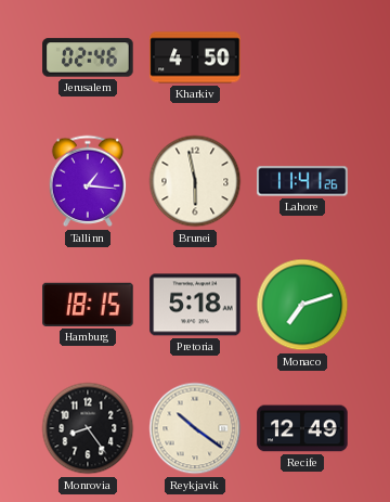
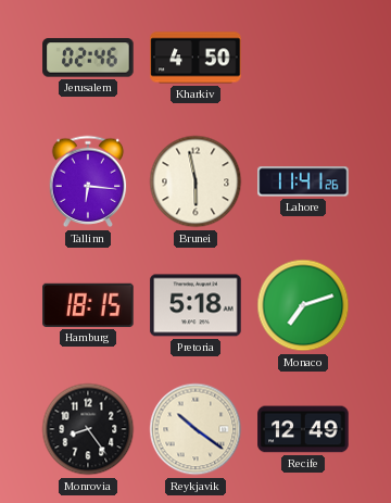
Tallinn: 1:16 -> 6:16 (88, 181)
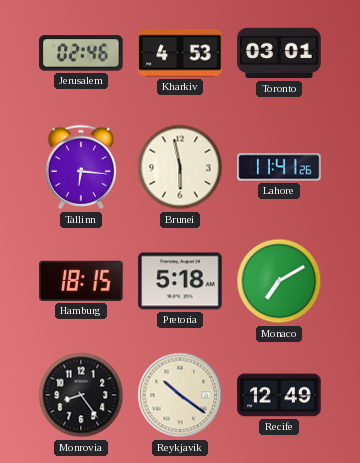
Kharkiv: 4:50 -> 4:53 (180, 53)
Toronto: none -> 03:01 (279, 53)
Monaco: 7:12 -> 7:10 (279, 281)
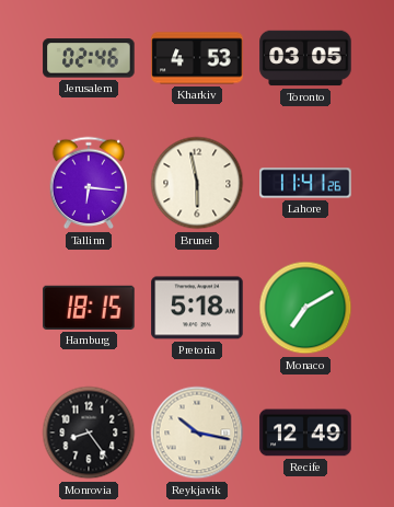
Toronto: 03:01 -> 03:05 (305, 58)
Reykjavik: 10:21 -> 10:17 (197, 433)
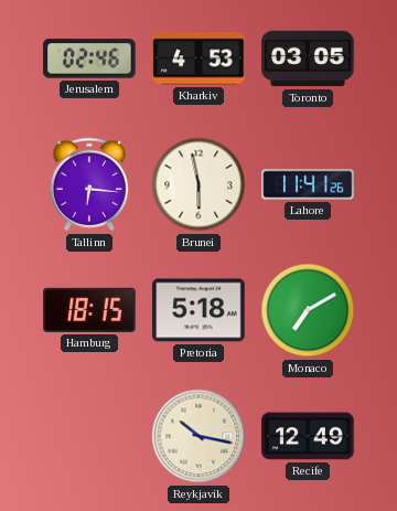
Monrovia: 8:24 -> none (89, 433)
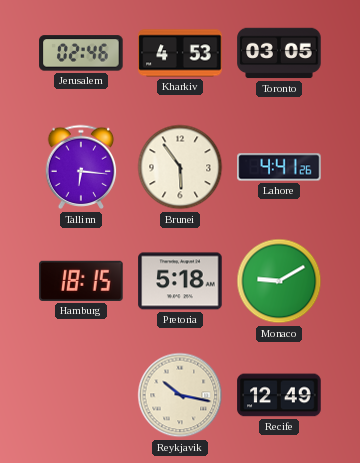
Brunei: 5:58 -> 5:54 (180, 167)
Lahore: 11:41 -> 4:41 (279, 167)
Monaco: 7:10 -> 9:10 (279, 281)
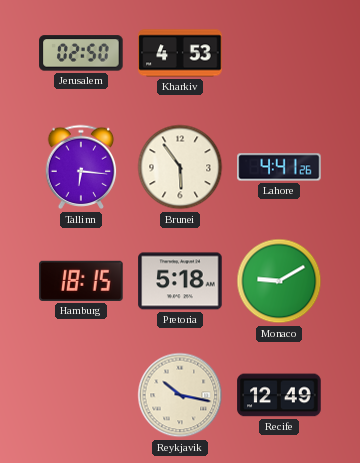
Jerusalem: 02:46 -> 02:50 (81, 53)
Toronto: 03:05 -> none (279, 53)
